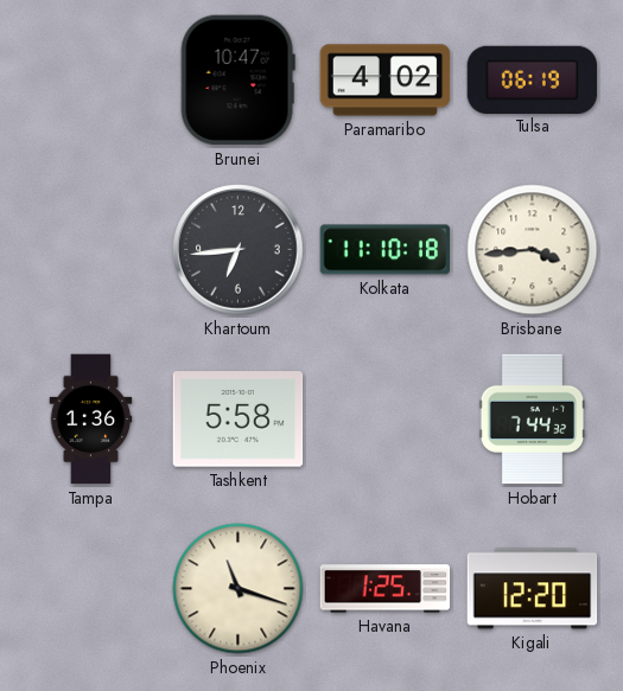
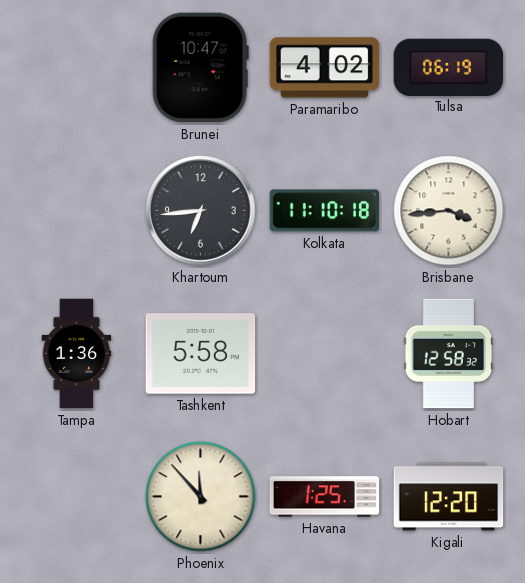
Hobart: 7:44 -> 12:58 (449, 354)
Phoenix: 11:18 -> 11:53 (201, 497)
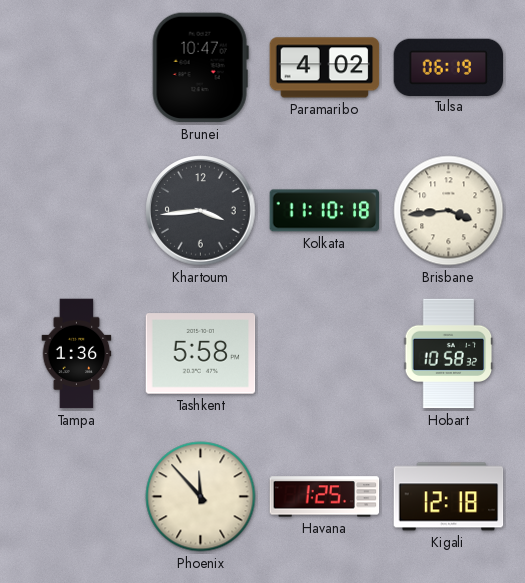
Khartoum: 6:44 -> 3:44 (201, 211)
Hobart: 12:58 -> 10:58 (449, 354)
Kigali: 12:20 -> 12:18 (449, 497)
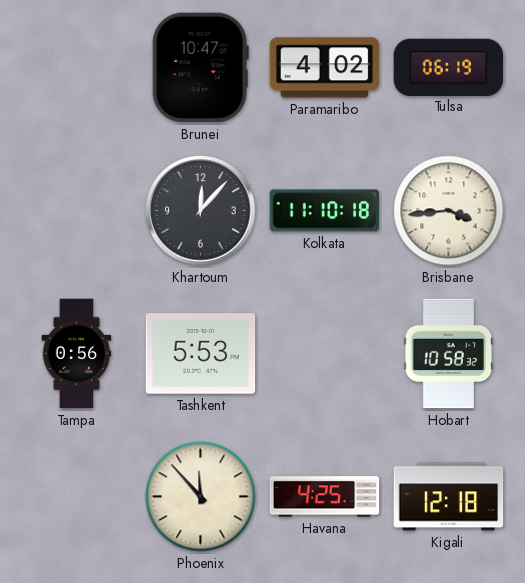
Khartoum: 3:44 -> 12:07 (201, 211)
Tampa: 1:36 -> 0:56 (77, 354)
Tashkent: 5:58 -> 5:53 (201, 354)
Havana: 1:25 -> 4:25 (325, 497)
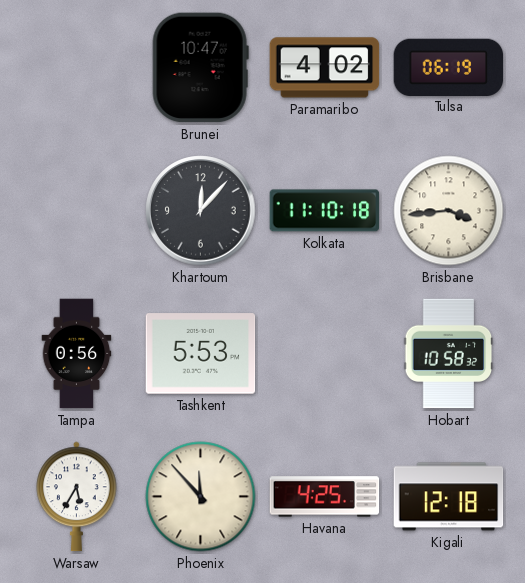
Warsaw: none -> 5:35 (77, 497)
